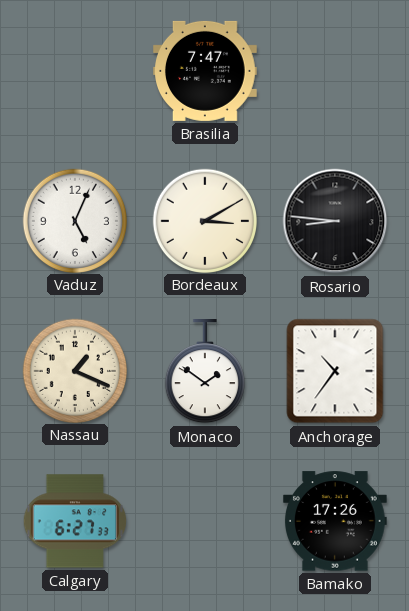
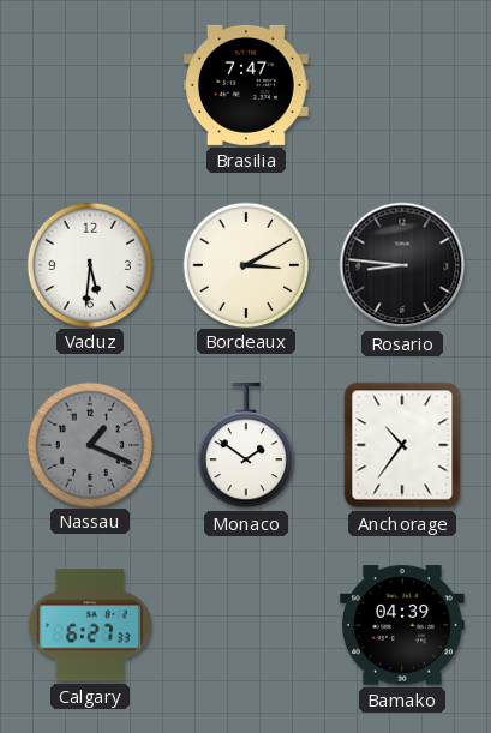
Vaduz: 5:04 -> 5:31 (89, 264)
Nassau dial: cream -> grey (89, 444)
Bamako: 17:26 -> 04:39 (402, 625)
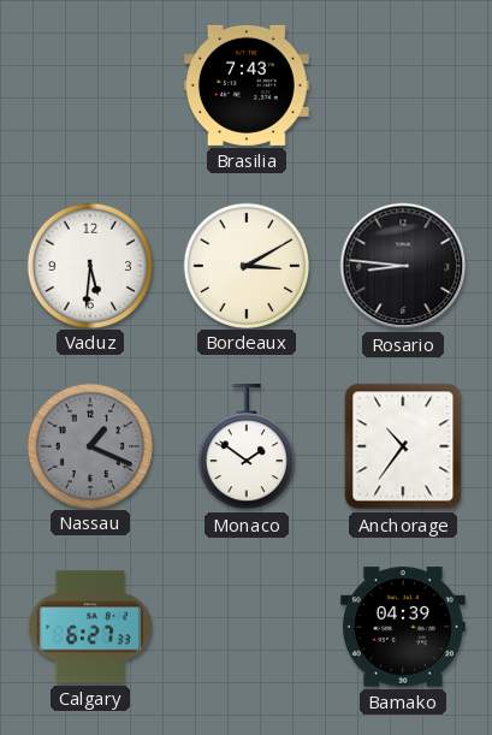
Brasilia: 7:47 -> 7:43 (248, 85)
